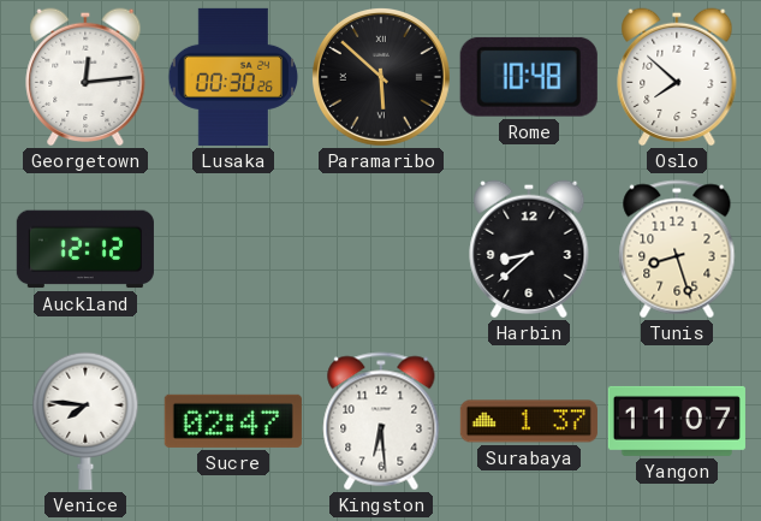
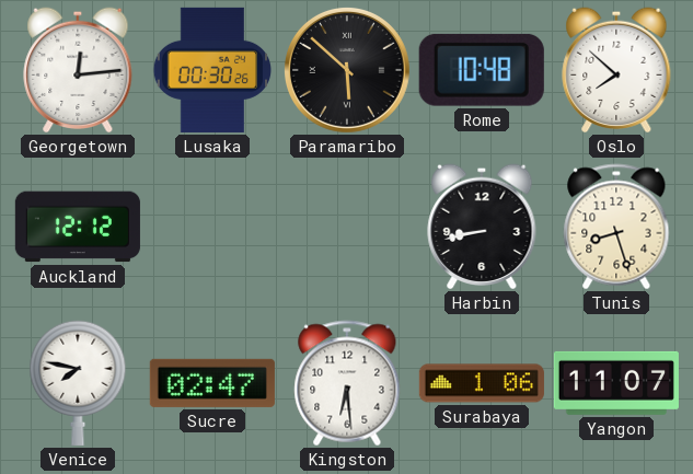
Harbin: 8:38 -> 8:43 (482, 227)
Venice: 7:46 -> 7:47 (78, 383)
Surabaya: 1:37 -> 1:06 (482, 383)
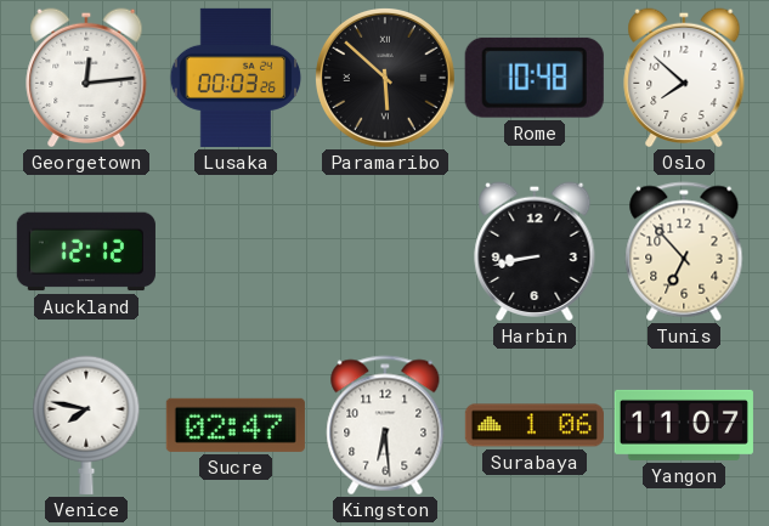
Lusaka: 00:30 -> 00:03 (236, 78)
Tunis: 8:27 -> 6:53 (684, 251)
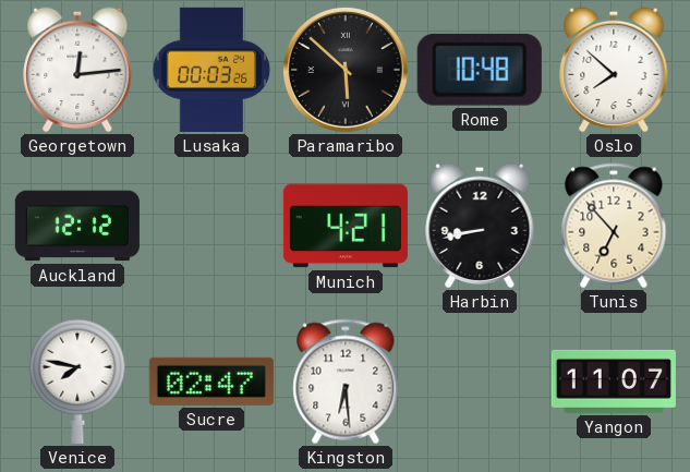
Munich: none -> 4:21 (346, 226)
Surabaya: 1:06 -> none (535, 425)
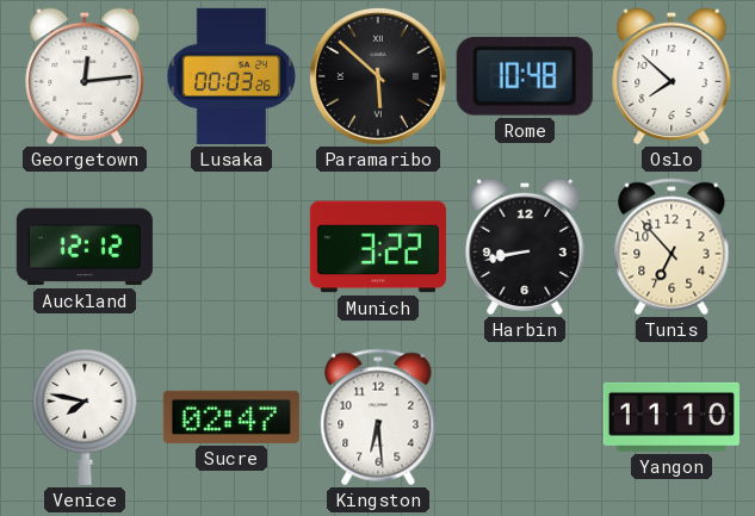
Munich: 4:21 -> 3:22 (378, 247)
Yangon: 11:07 -> 11:10 (672, 417)
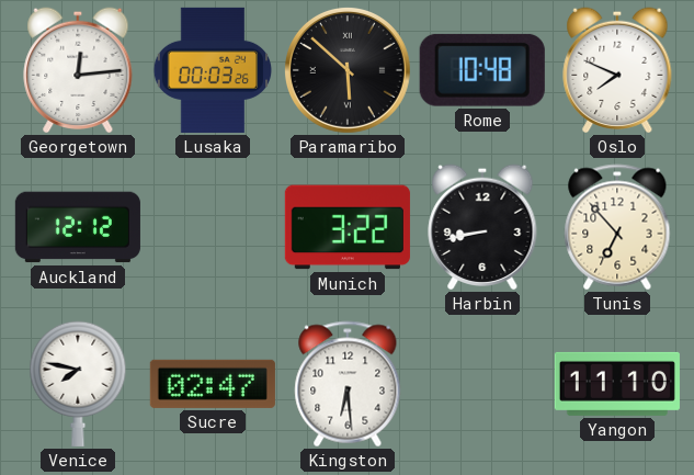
Oslo: 7:52 -> 7:49 (617, 70)
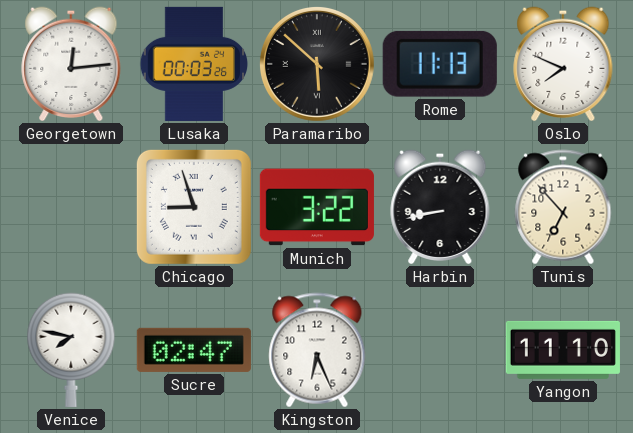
Rome: 10:48 -> 11:13 (440, 64)
Auckland: 12:12 -> none (78, 227)
Chicago: none -> 8:57 (194, 207)
Kingston: 6:29 -> 6:26 (317, 350)
